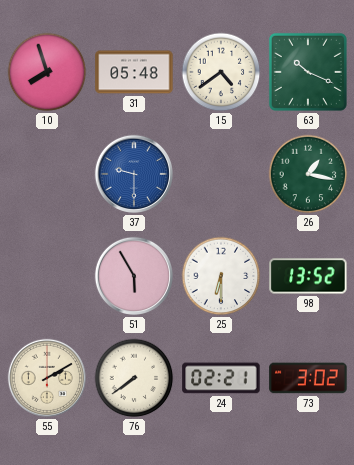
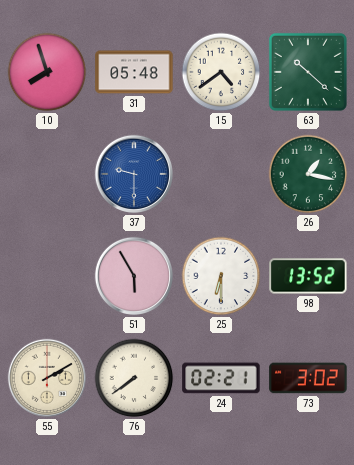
63: 10:19 -> 10:22 (308, 72)
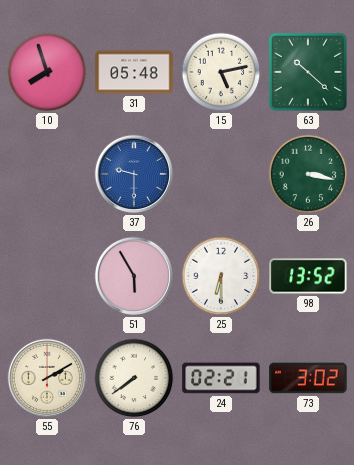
15: 4:39 -> 5:13 (221, 72)
26: 1:17 -> 3:17 (308, 174)
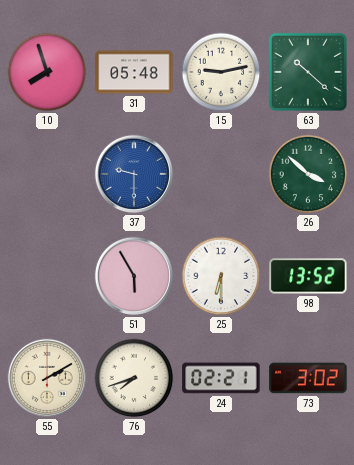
15: 5:13 -> 9:13 (221, 72)
26: 3:17 -> 3:52 (308, 174)
76: 7:39 -> 7:42 (134, 378)
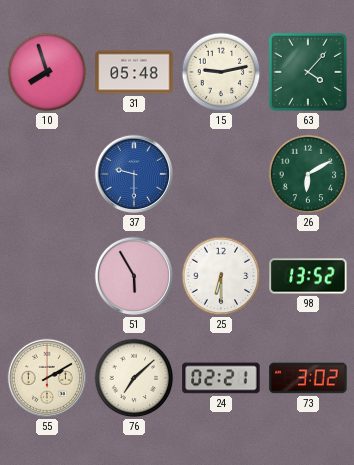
63: 10:22 -> 4:07 (308, 72)
26: 3:52 -> 6:10 (308, 174)
76: 7:42 -> 7:08 (134, 378)
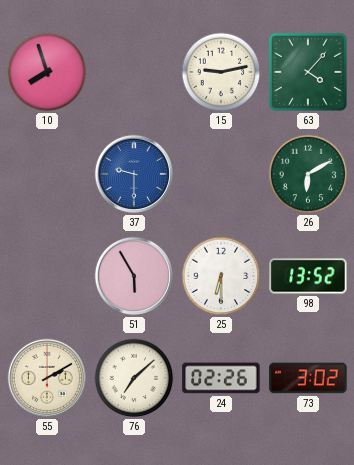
31: 05:48 -> none (134, 72)
24: 02:21 -> 02:26 (221, 378)
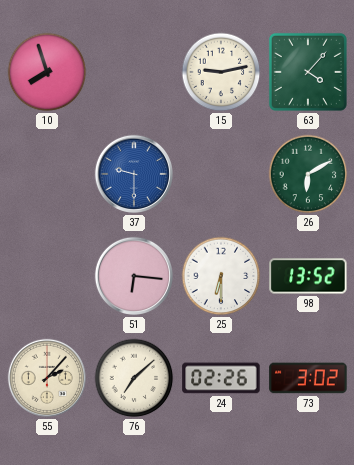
51: 5:55 -> 6:16 (134, 276)
55: 2:10 -> 2:07 (47, 378)
